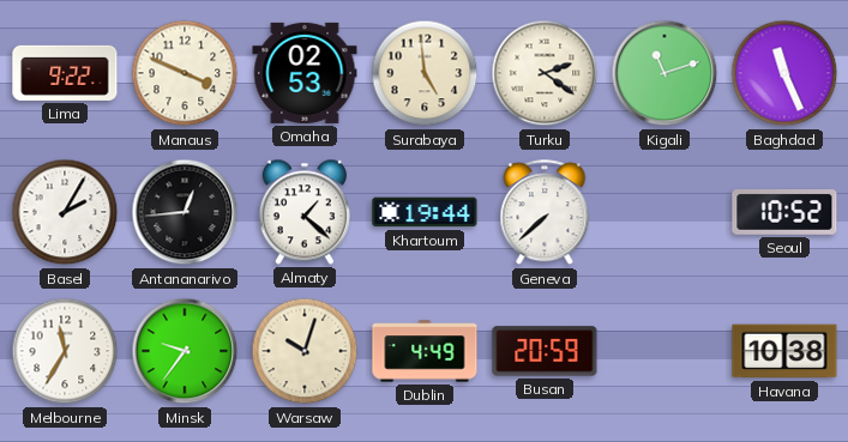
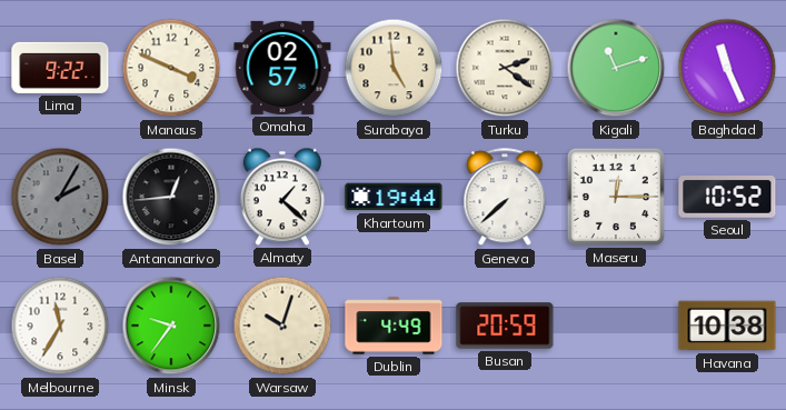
Omaha: 02:53 -> 02:57 (282, 68)
Basel dial: white -> grey (60, 197)
Maseru: none -> 12:15 (616, 197)
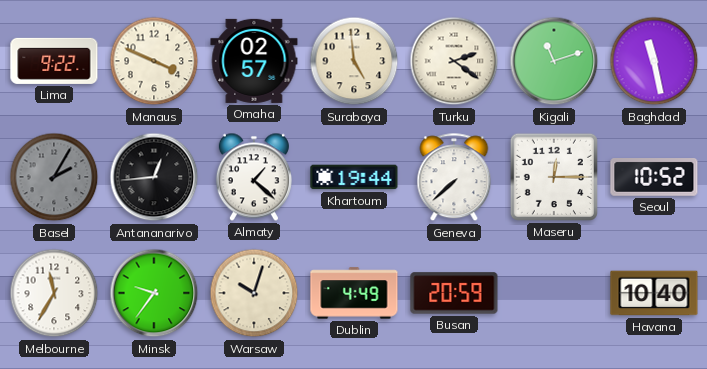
Baghdad: 11:26 -> 11:28 (654, 61)
Havana: 10:38 -> 10:40 (654, 293)
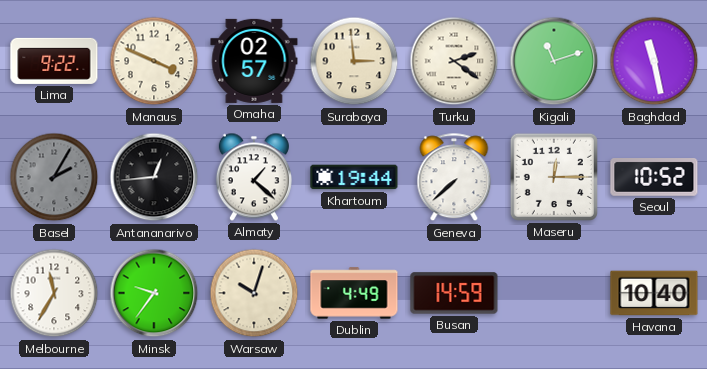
Surabaya: 4:59 -> 2:59 (354, 61)
Busan: 20:59 -> 14:59 (454, 293)
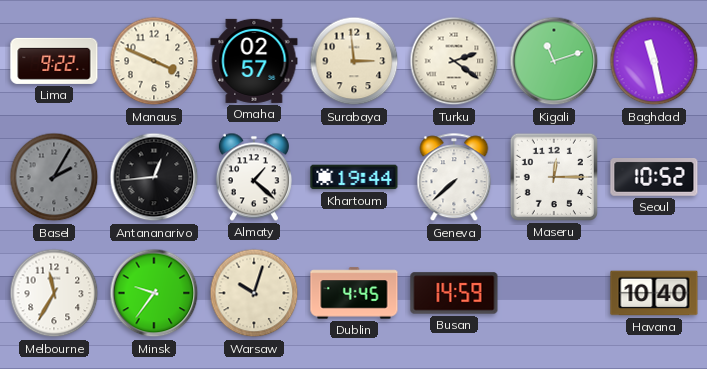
Dublin: 4:49 -> 4:45 (354, 293)
